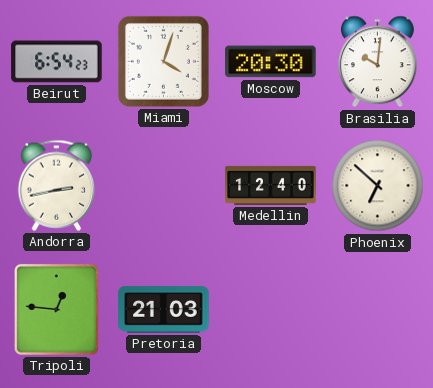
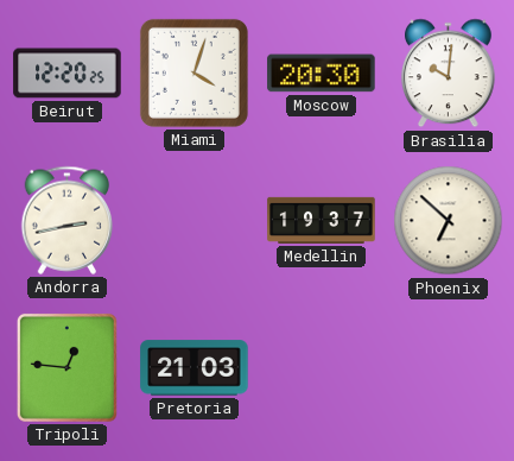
Beirut: 6:54 -> 12:20 (68, 74)
Medellin: 12:40 -> 19:37 (322, 220)
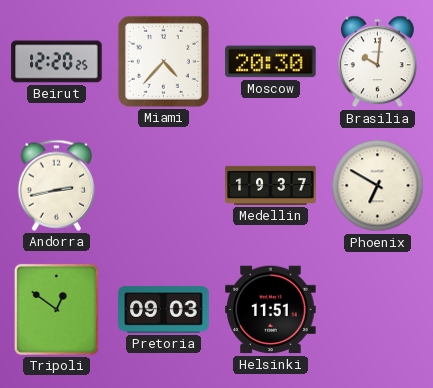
Miami: 4:03 -> 4:37 (163, 61)
Phoenix: 6:52 -> 6:50 (378, 186)
Tripoli: 12:46 -> 12:51 (56, 309)
Pretoria: 21:03 -> 09:03 (164, 310)
Helsinki: none -> 11:51 (271, 310)
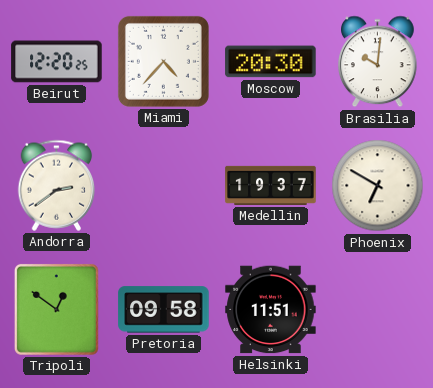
Andorra: 2:43 -> 2:39 (57, 185)
Pretoria: 09:03 -> 09:58 (164, 310)
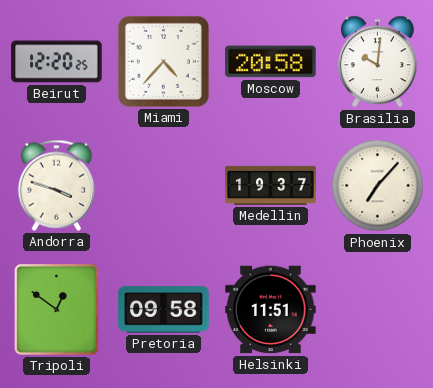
Moscow: 20:30 -> 20:58 (271, 62)
Andorra: 2:39 -> 3:48 (57, 185)
Phoenix: 6:50 -> 7:07 (378, 186)
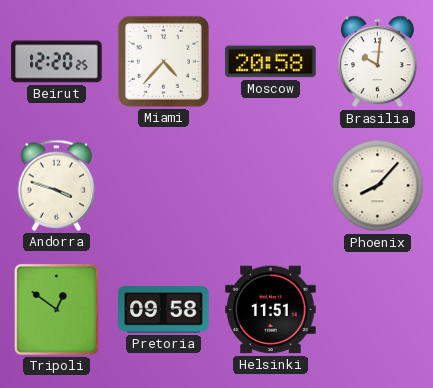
Medellin: 19:37 -> none (271, 185)
Phoenix: 7:07 -> 8:07 (378, 186)
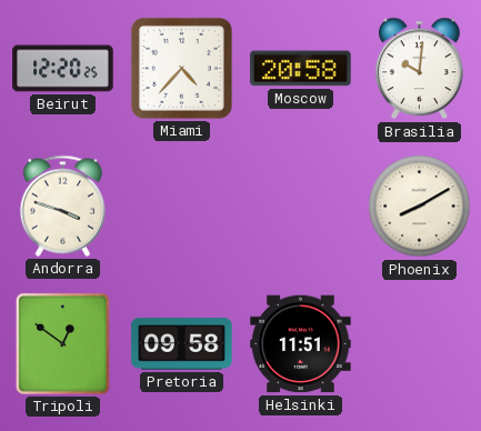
Phoenix: 8:07 -> 8:10 (420, 207)
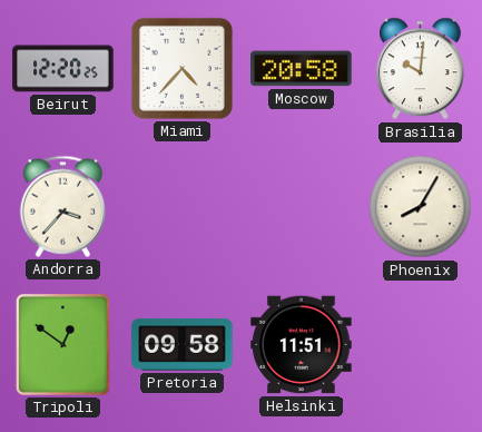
Andorra: 3:48 -> 3:37 (63, 206)
Phoenix: 8:10 -> 8:05 (421, 207)
